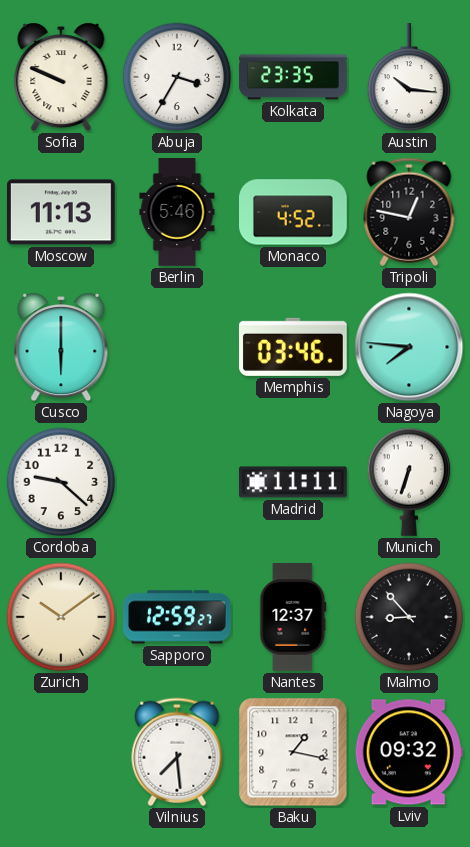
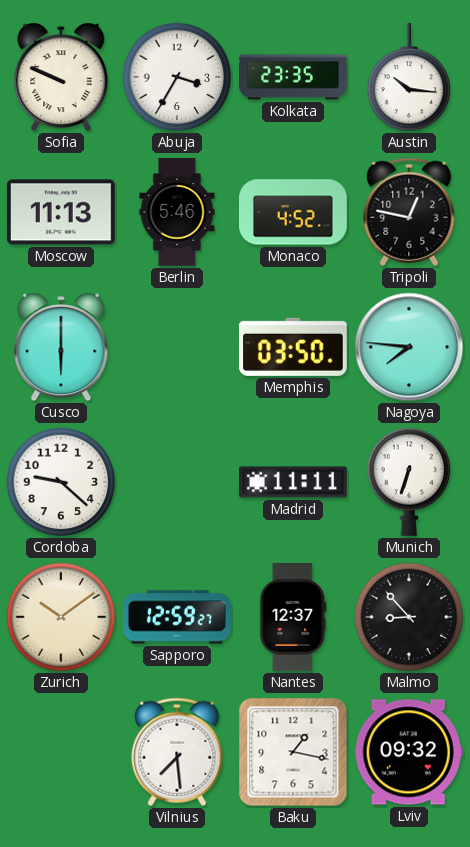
Memphis: 03:46 -> 03:50 (293, 347)
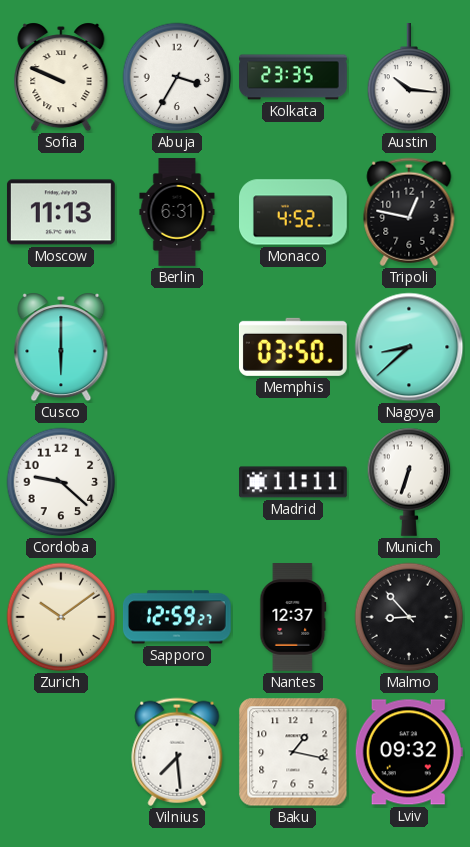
Berlin: 5:46 -> 6:31 (177, 212)
Nagoya: 7:46 -> 8:38 (409, 347)
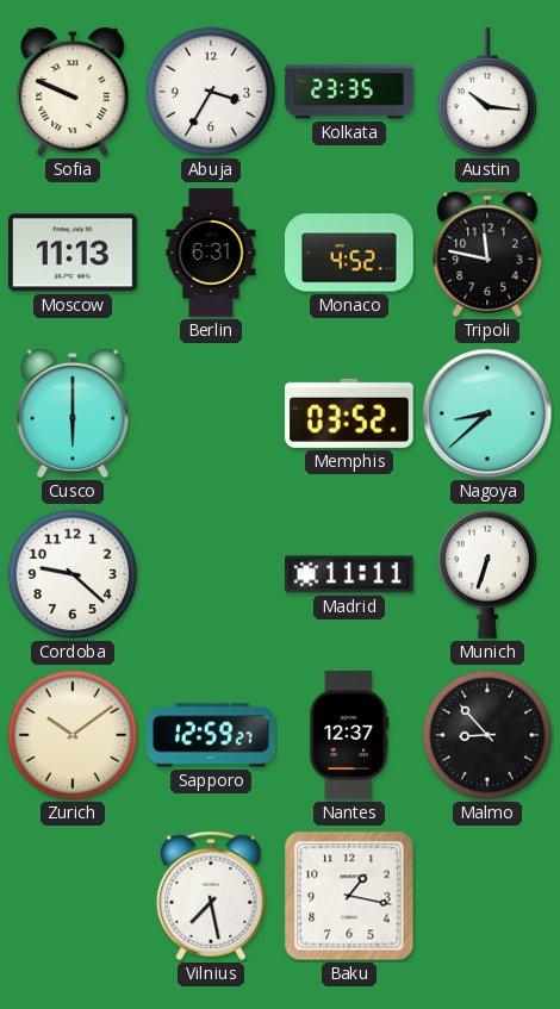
Tripoli: 12:47 -> 11:47 (487, 253)
Memphis: 03:50 -> 03:52 (349, 413)
Vilnius: 7:29 -> 7:28 (211, 896)
Lviv: 09:32 -> none (409, 752)
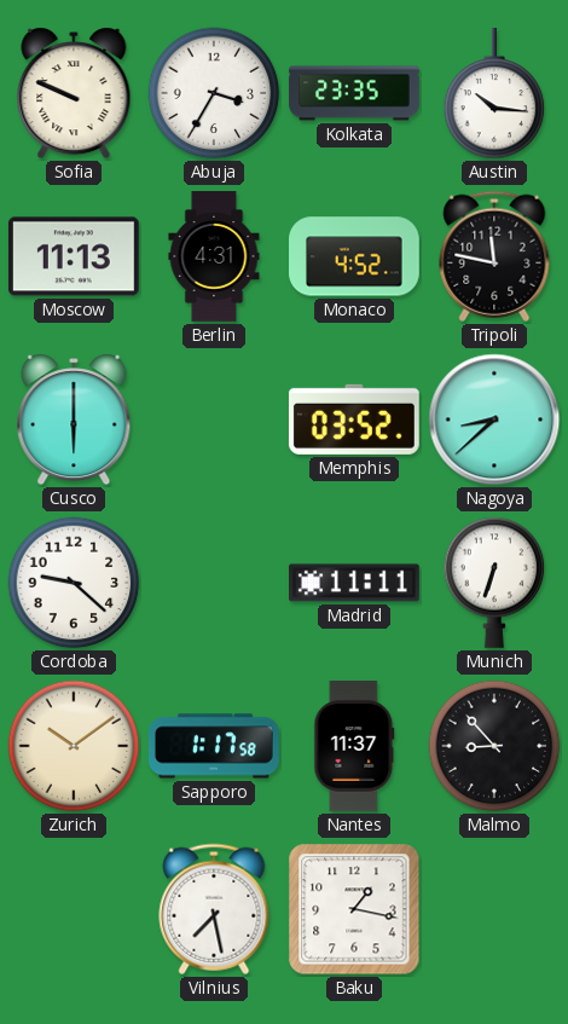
Berlin: 6:31 -> 4:31 (214, 256)
Sapporo: 12:59 -> 1:17 (214, 746)
Nantes: 12:37 -> 11:37 (354, 747)
